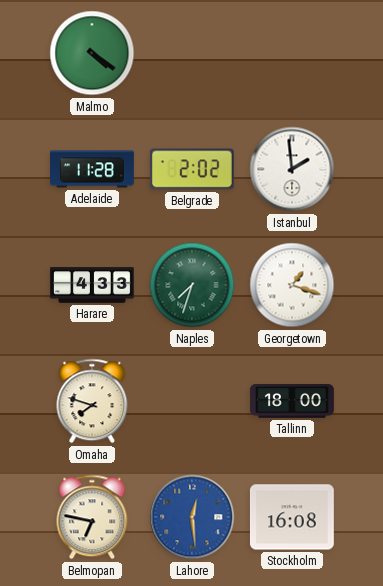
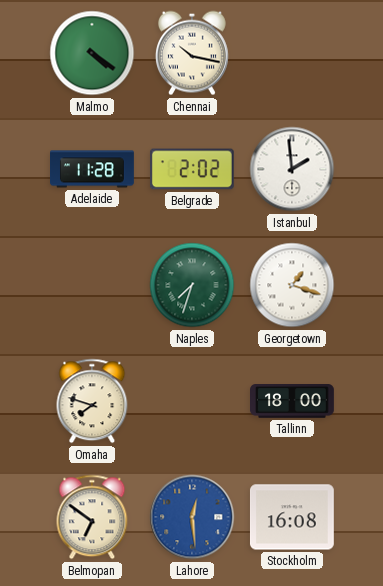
Chennai: none -> 10:17 (192, 53)
Harare: 4:33 -> none (93, 285)
Belmopan: 6:47 -> 6:51 (92, 517)
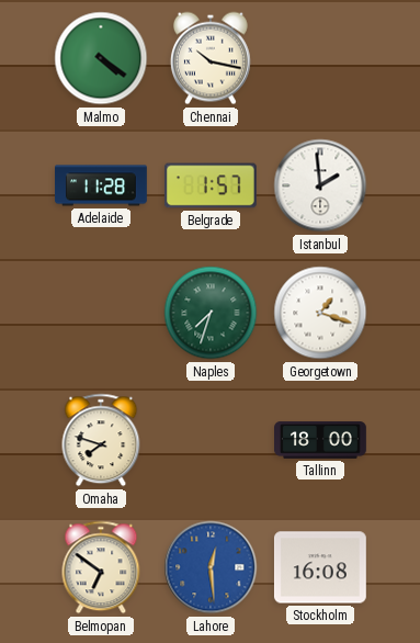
Belgrade: 2:02 -> 1:57 (211, 185)
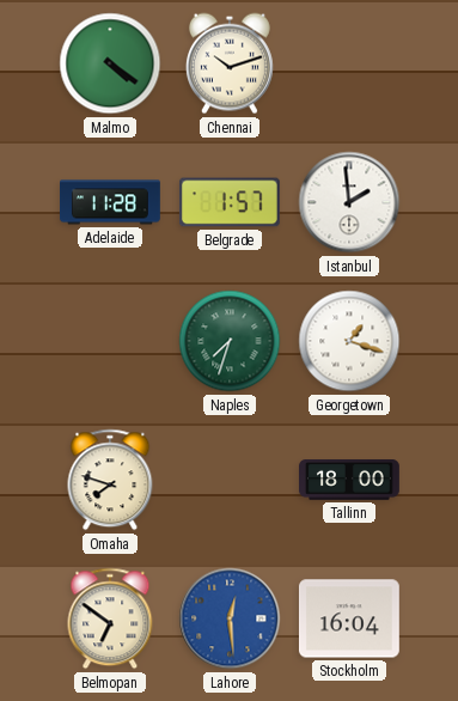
Chennai: 10:17 -> 10:12 (230, 63)
Stockholm: 16:08 -> 16:04 (349, 618)
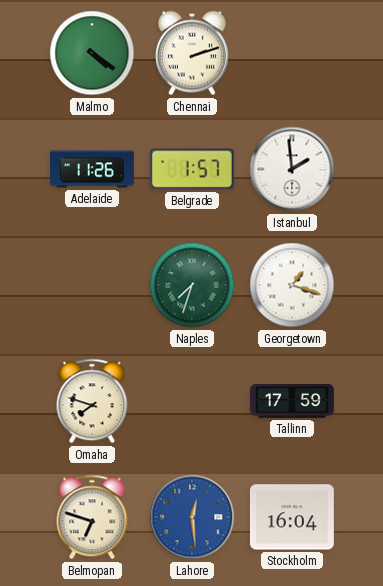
Chennai: 10:12 -> 2:12 (192, 53)
Adelaide: 11:28 -> 11:26 (93, 169)
Tallinn: 18:00 -> 17:59 (293, 402)
Belmopan: 6:51 -> 6:48 (92, 517)
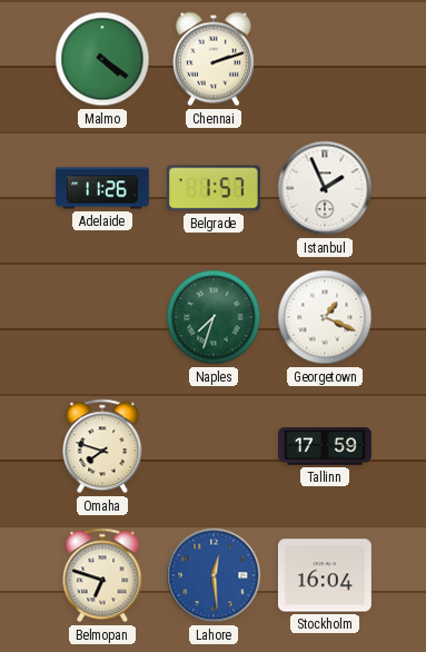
Istanbul: 1:59 -> 1:56 (325, 188)
Georgetown: 1:18 -> 1:19 (325, 317)
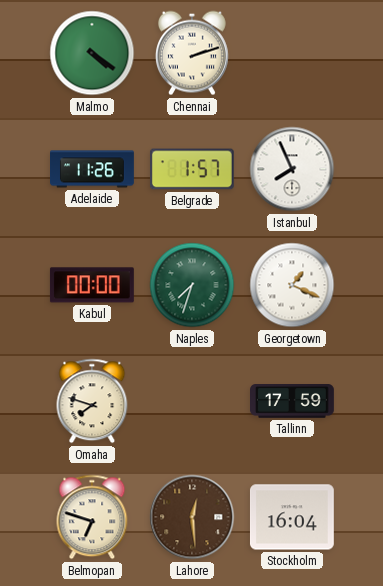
Istanbul: 1:56 -> 7:56 (292, 169)
Kabul: none -> 00:00 (92, 285)
Lahore dial: blue -> brown (192, 517)
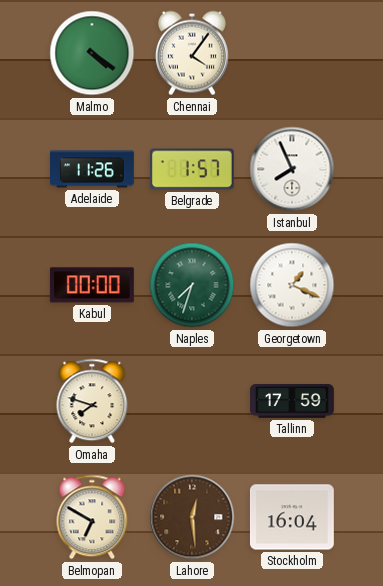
Chennai: 2:12 -> 4:06 (192, 53)
Belmopan: 6:48 -> 6:50 (92, 517)
